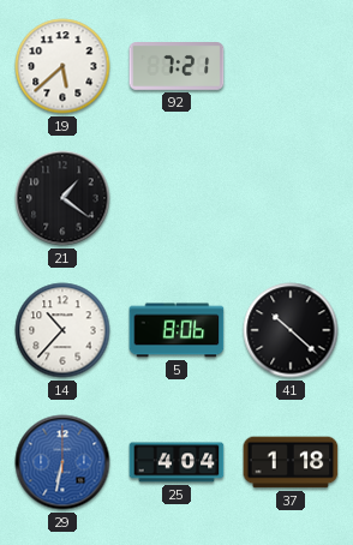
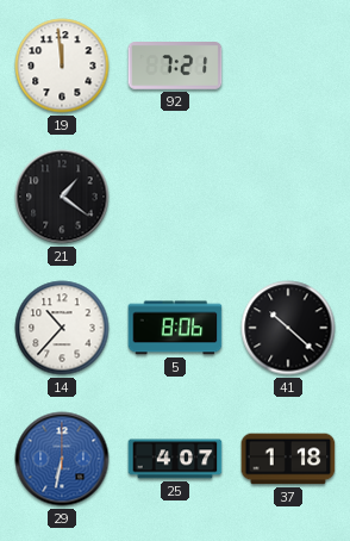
19: 5:38 -> 11:59 (62, 66)
25: 4:04 -> 4:07 (175, 459)
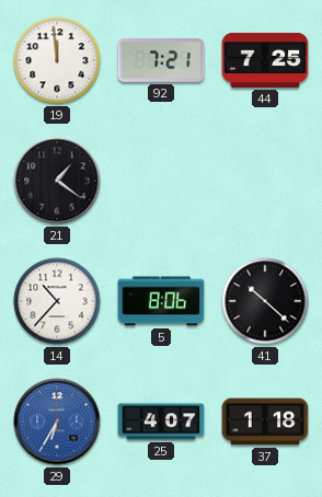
44: none -> 7:25 (265, 60)
29: 6:32 -> 6:35 (57, 421)
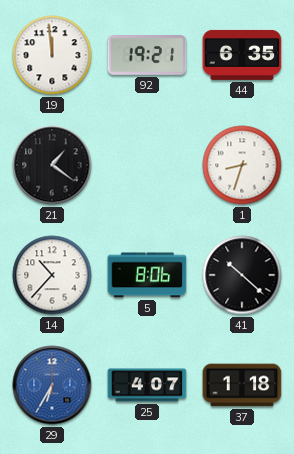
92: 7:21 -> 19:21 (147, 56)
44: 7:25 -> 6:35 (242, 55)
1: none -> 8:33 (242, 165)
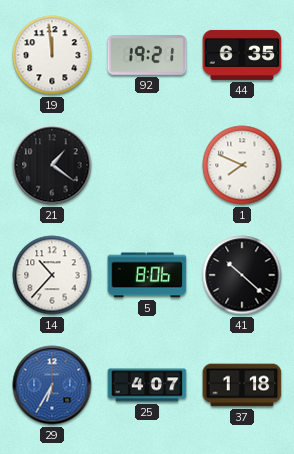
1: 8:33 -> 7:49 (242, 165)
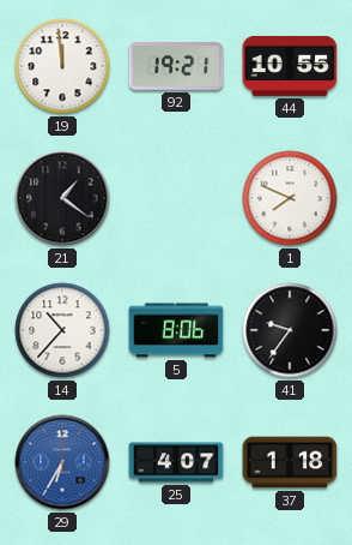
44: 6:35 -> 10:55 (290, 66)
41: 10:22 -> 9:36 (290, 330)
